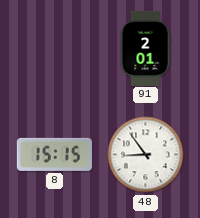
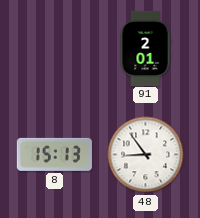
8: 15:15 -> 15:13 (54, 154)
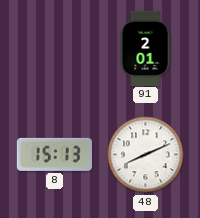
48: 8:54 -> 8:11 (146, 155)
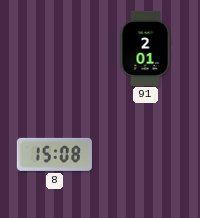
8: 15:13 -> 15:08 (54, 154)
48: 8:11 -> none (146, 155)
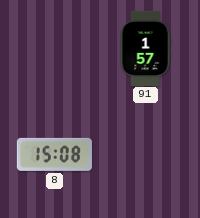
91: 2:01 -> 1:57 (145, 48)
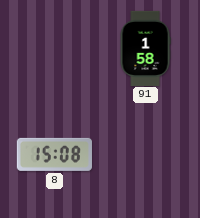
91: 1:57 -> 1:58 (145, 48)
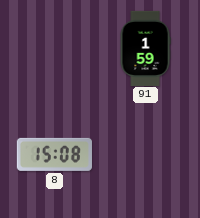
91: 1:58 -> 1:59 (145, 48)
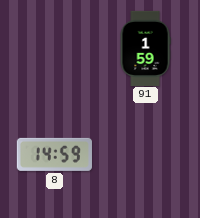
8: 15:08 -> 14:59 (54, 154)
